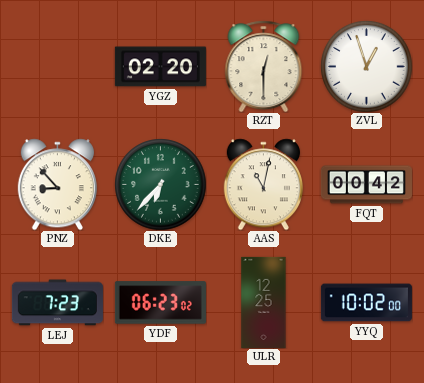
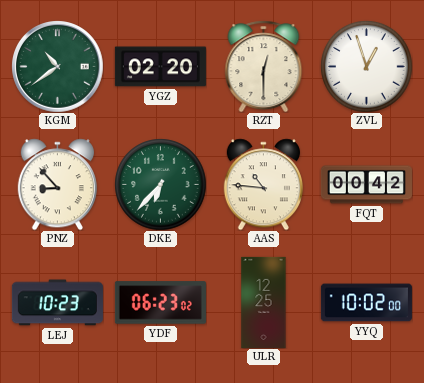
KGM: none -> 10:39 (58, 67)
AAS: 11:02 -> 10:46 (263, 184)
LEJ: 7:23 -> 10:23 (57, 303)
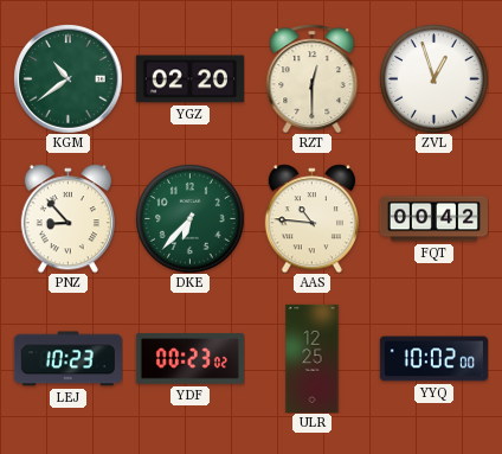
YDF: 06:23 -> 00:23 (189, 359)
